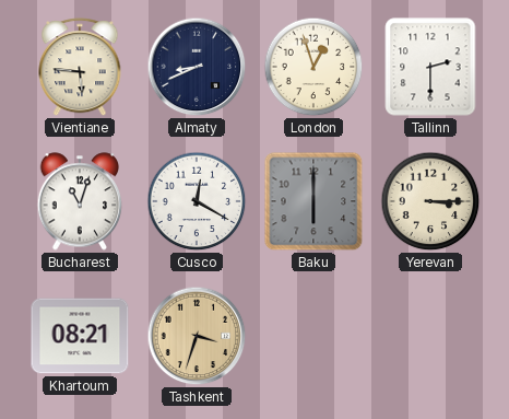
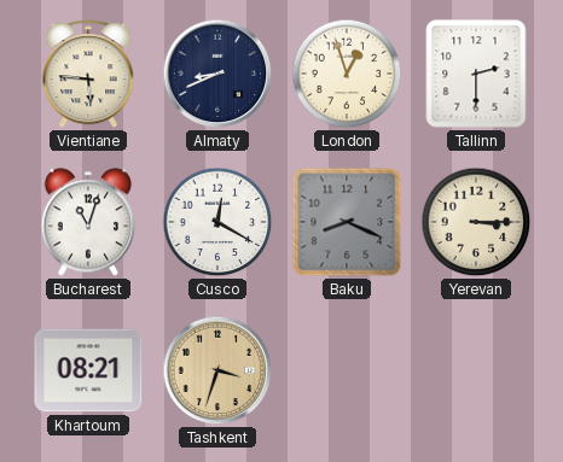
Baku: 6:00 -> 8:19 (347, 222)
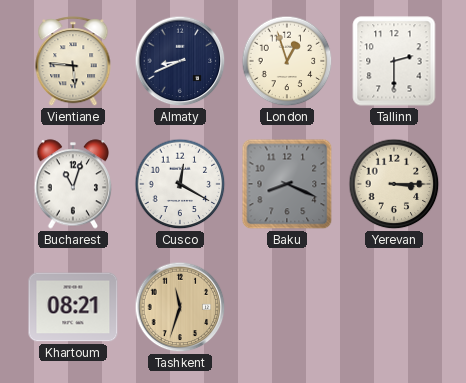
Tashkent: 3:33 -> 11:33 (180, 307)
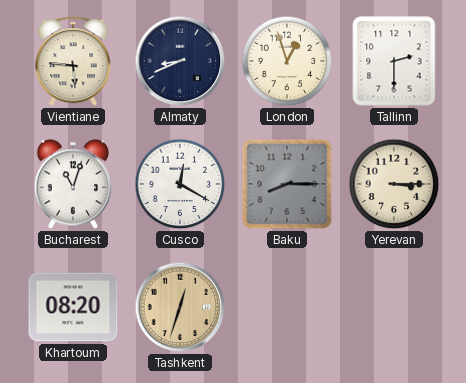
Baku: 8:19 -> 8:15 (287, 184)
Khartoum: 08:21 -> 08:20 (73, 307)
Tashkent: 11:33 -> 12:33 (180, 307)
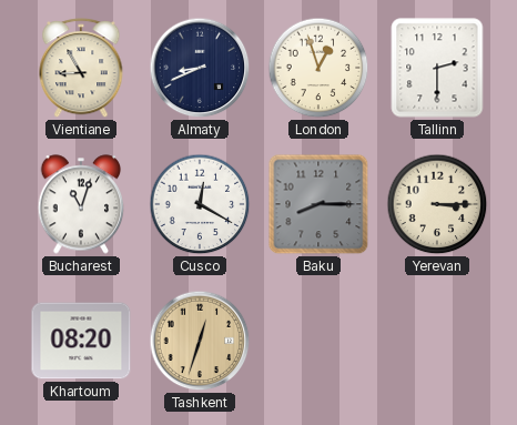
Vientiane: 5:46 -> 8:55 (81, 69)
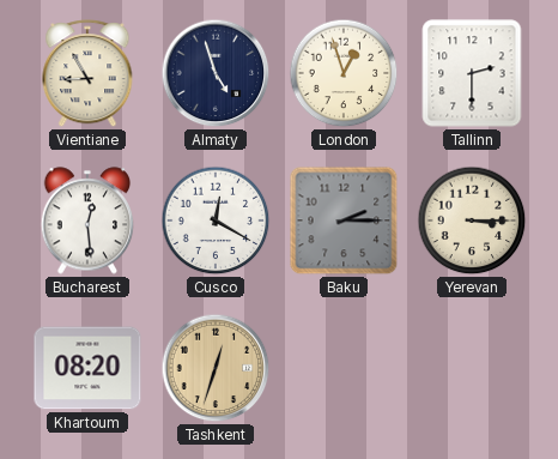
Almaty: 8:41 -> 4:57 (216, 73)
Bucharest: 11:03 -> 12:29 (87, 221)
Baku: 8:15 -> 2:15 (344, 221)
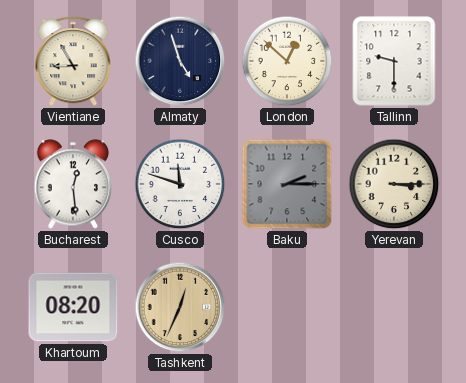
London: 12:57 -> 12:52 (287, 61)
Tallinn: 2:30 -> 9:30 (394, 61)
Cusco: 12:20 -> 11:48 (180, 184)
Tashkent: 12:33 -> 12:34 (180, 307)
